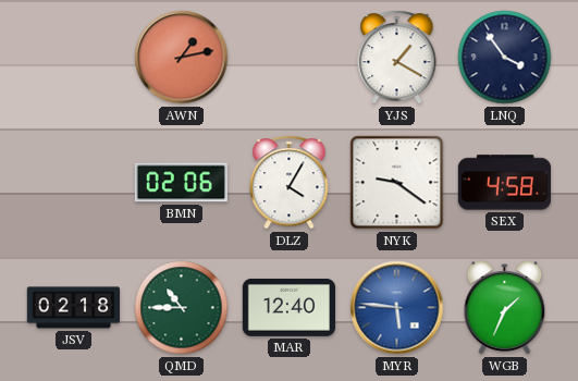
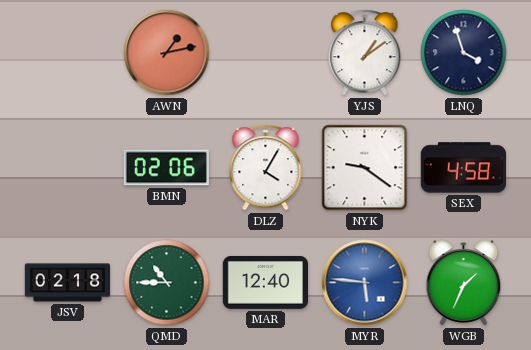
YJS: 1:20 -> 1:09 (365, 53)
LNQ: 3:54 -> 3:57 (464, 53)
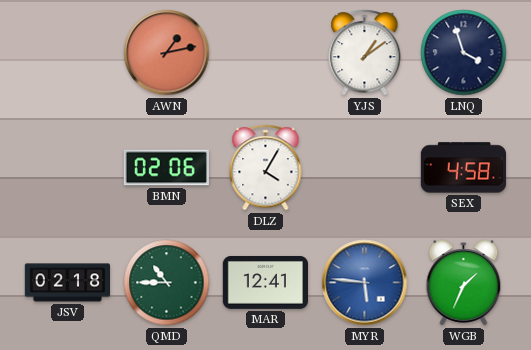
NYK: 9:21 -> none (365, 168)
MAR: 12:40 -> 12:41 (265, 282)
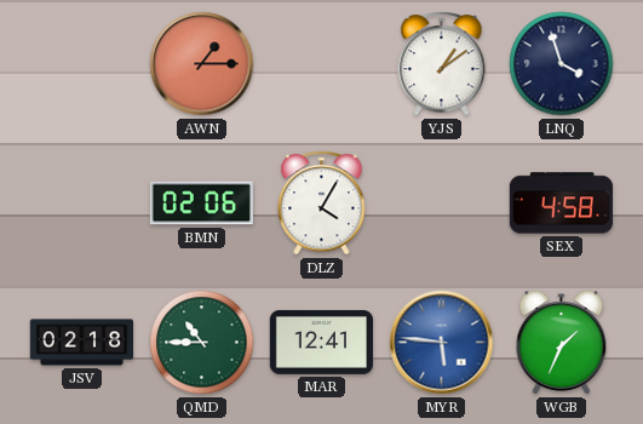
AWN: 1:13 -> 1:15 (202, 64)
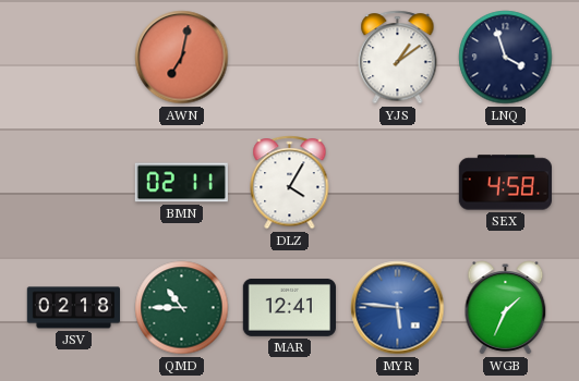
AWN: 1:15 -> 7:02 (182, 58)
BMN: 02:06 -> 02:11 (181, 183)
